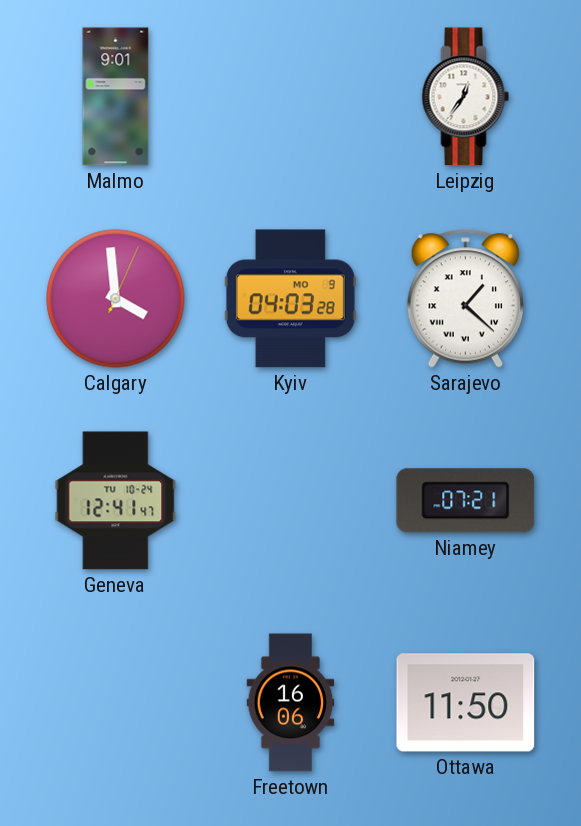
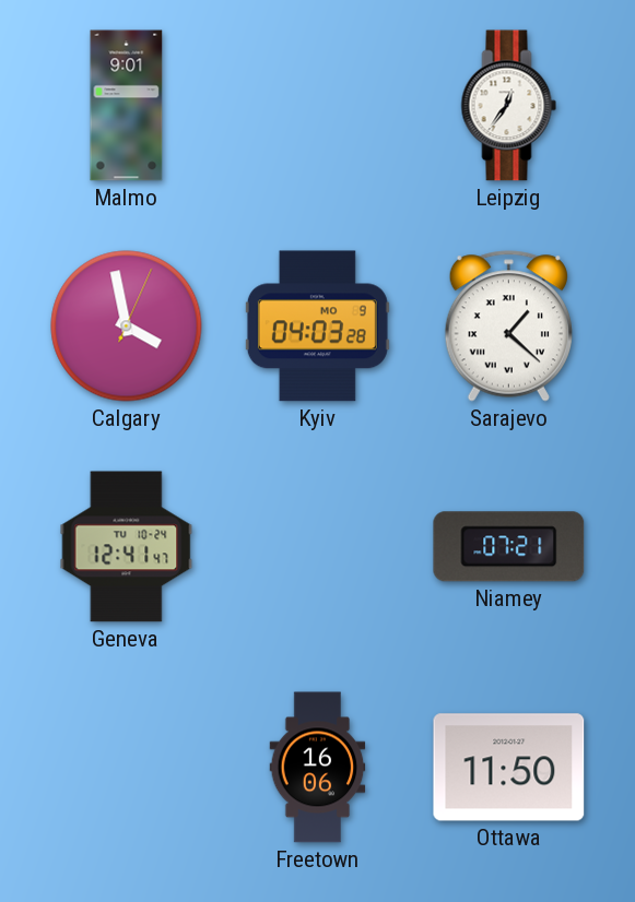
Calgary: 3:59 -> 3:58 (127, 327)
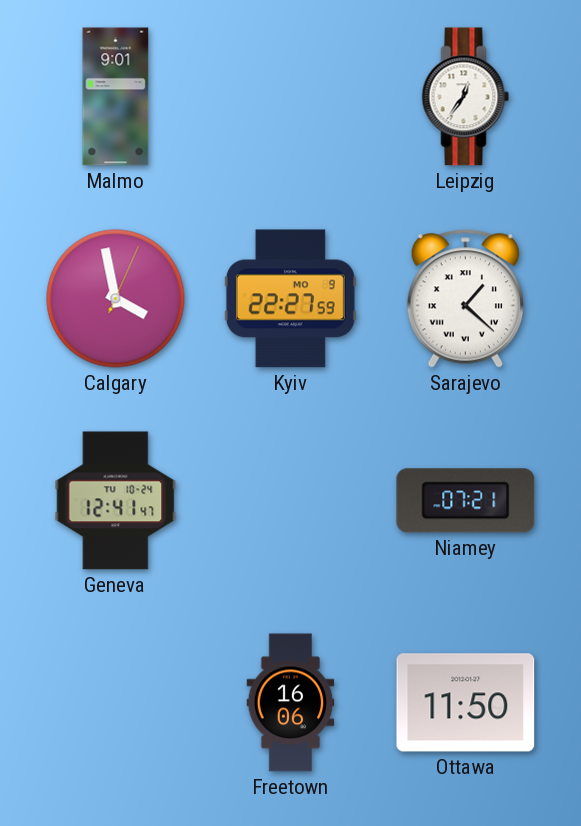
Kyiv: 04:03 -> 22:27 (290, 299)
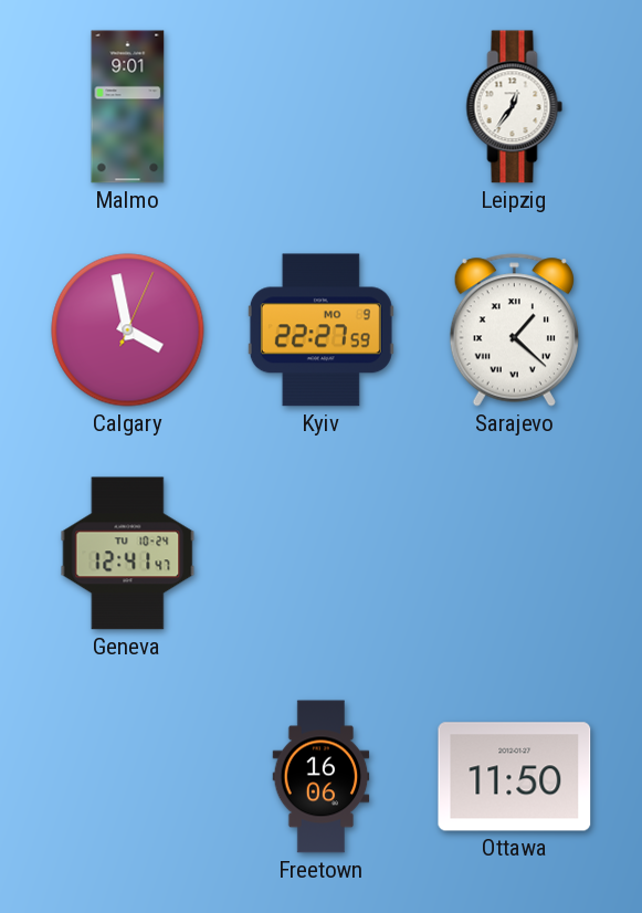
Niamey: 07:21 -> none (466, 501)
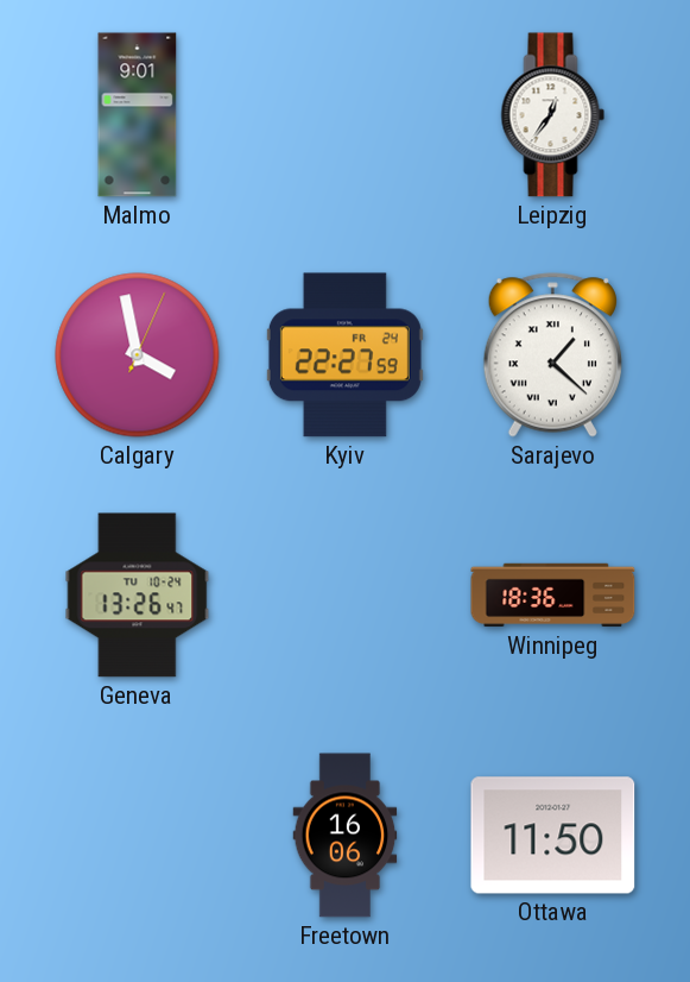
Kyiv date: MO 9 -> FR 24 (344, 355)
Geneva: 12:41 -> 13:26 (138, 596)
Winnipeg: none -> 18:36 (553, 596)
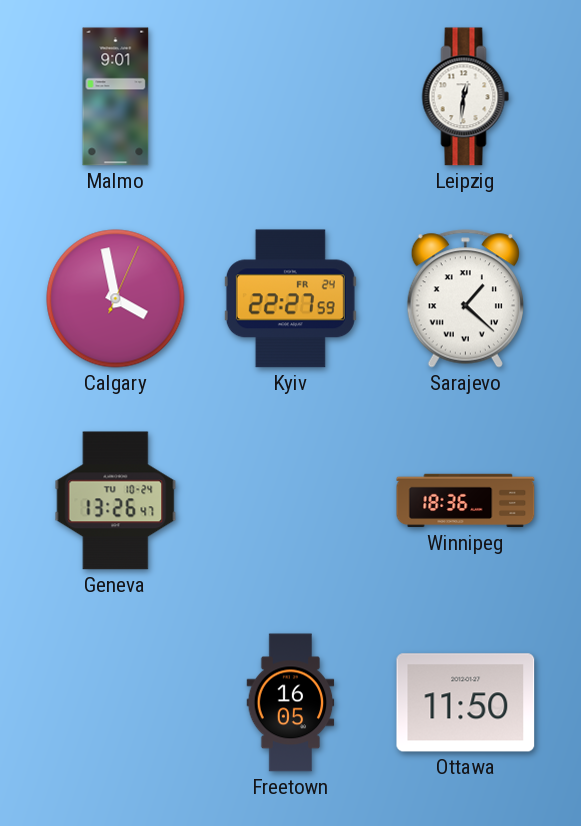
Leipzig: 12:36 -> 12:31 (466, 97)
Freetown: 16:06 -> 16:05 (291, 703)
